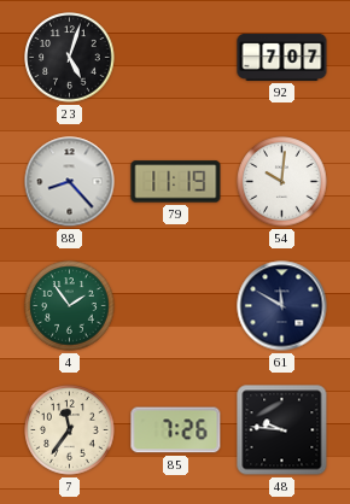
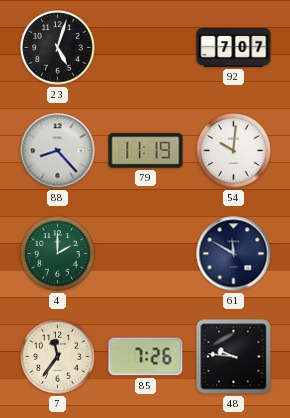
4: 1:54 -> 2:00 (58, 254)
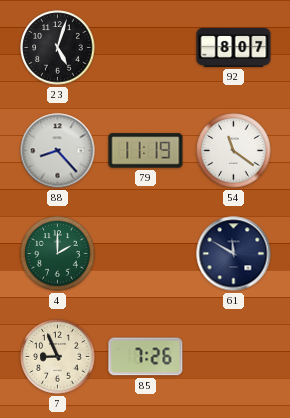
92: 7:07 -> 8:07 (234, 47)
54: 10:01 -> 11:21 (234, 151)
7: 11:36 -> 8:56 (58, 357)
48: 9:46 -> none (234, 357)
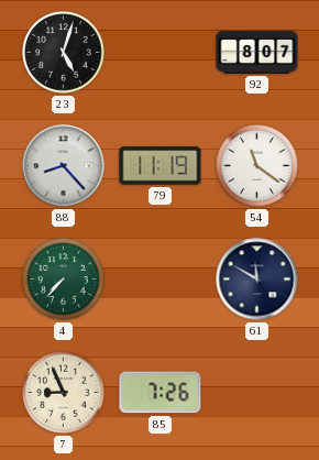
4: 2:00 -> 7:37 (64, 280)
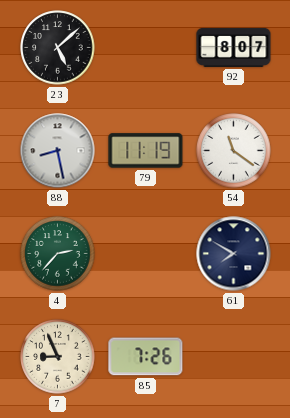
23: 5:03 -> 5:08 (58, 48)
88: 8:23 -> 8:28 (58, 151)
4: 7:37 -> 2:37 (58, 254)
61: 11:50 -> 7:50 (234, 254)
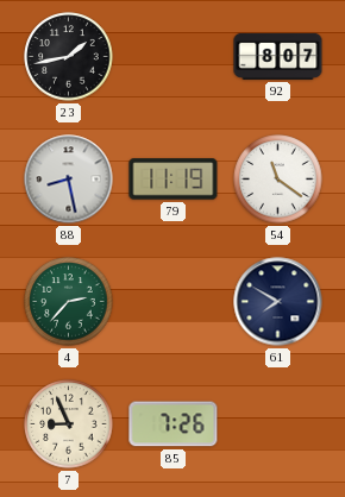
23: 5:08 -> 1:43 (69, 57)
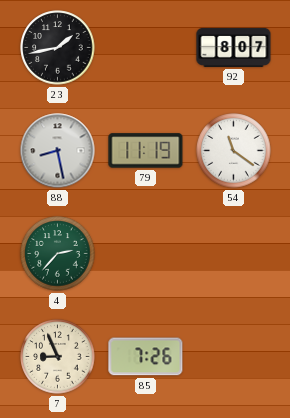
61: 7:50 -> none (278, 302)
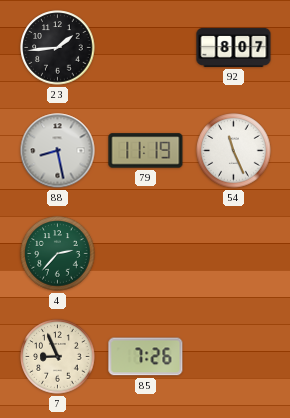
23: 1:43 -> 1:44 (58, 48)
54: 11:21 -> 11:26 (234, 151)
